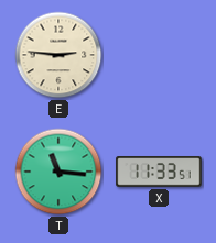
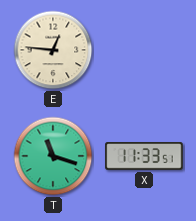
E: 2:46 -> 12:46 (53, 50)
T: 11:16 -> 11:18 (53, 156)
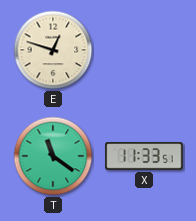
E: 12:46 -> 12:48 (53, 50)
T: 11:18 -> 11:21 (53, 156)
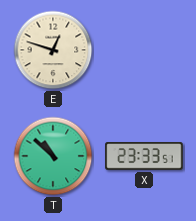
T: 11:21 -> 10:52 (53, 156)
X: 11:33 -> 23:33 (144, 156)
